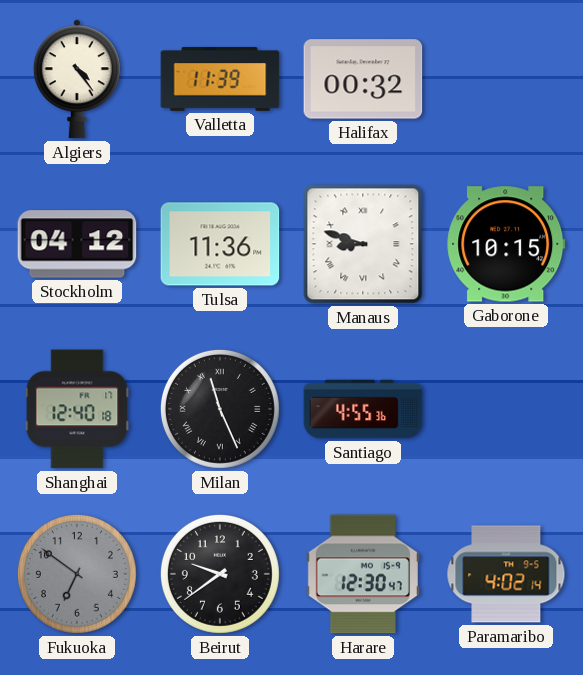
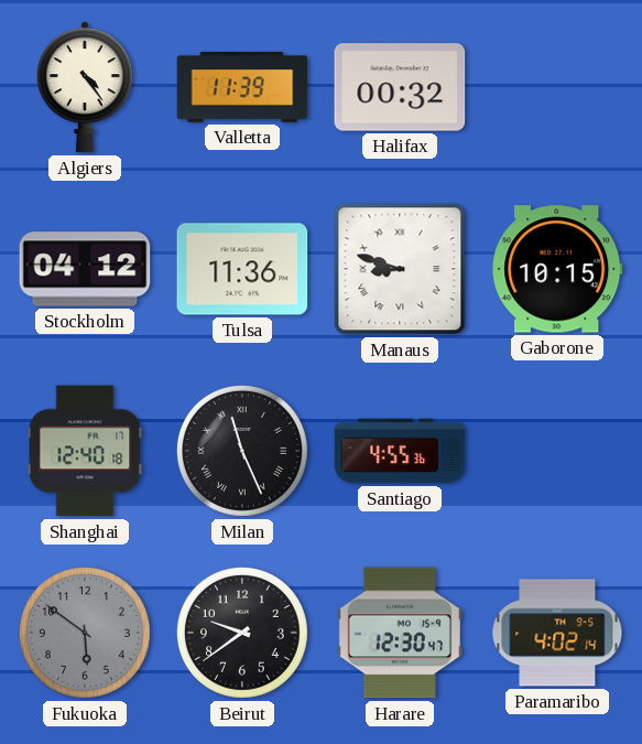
Fukuoka: 6:51 -> 5:51 (85, 633)
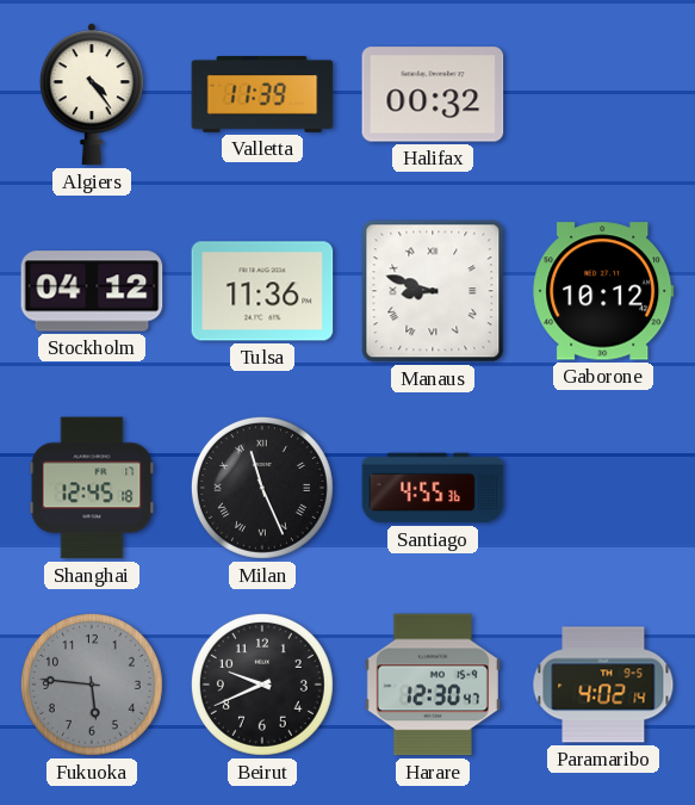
Gaborone: 10:15 -> 10:12 (603, 291)
Shanghai: 12:40 -> 12:45 (92, 488)
Fukuoka: 5:51 -> 5:46 (92, 685)
Beirut: 9:39 -> 9:41 (262, 685)
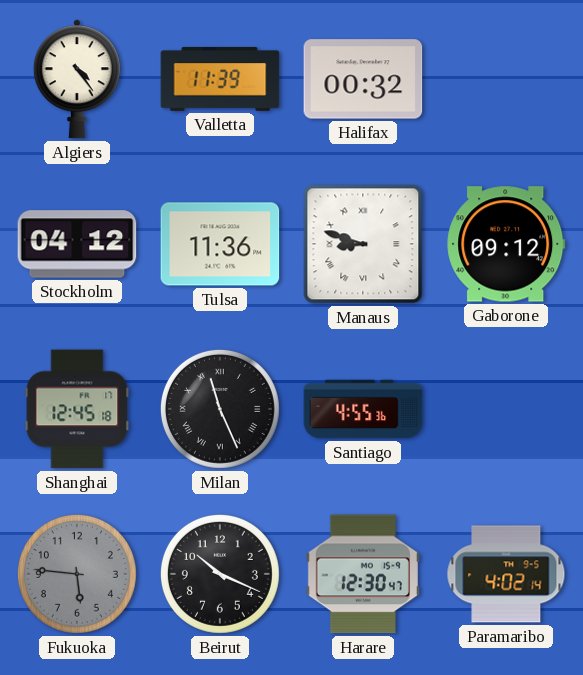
Gaborone: 10:12 -> 09:12 (506, 244)
Beirut: 9:41 -> 10:19 (220, 574)
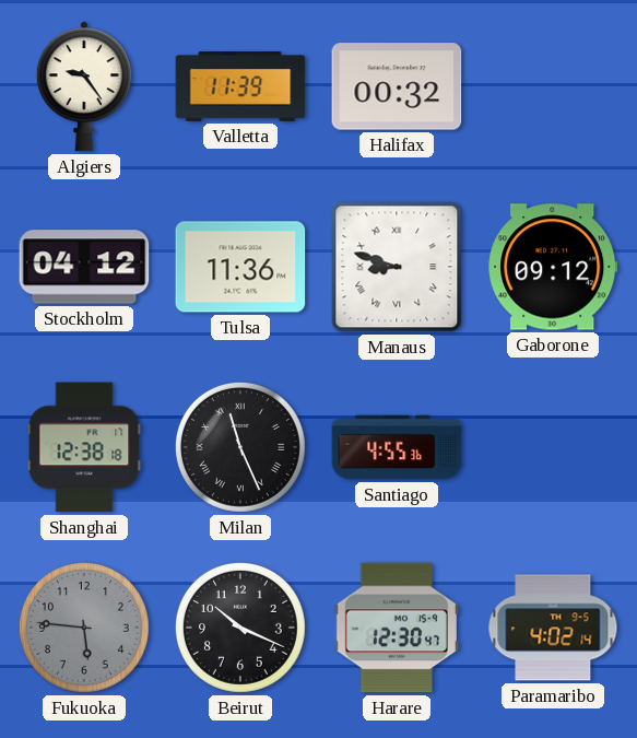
Algiers: 4:24 -> 9:24 (84, 86)
Shanghai: 12:45 -> 12:38 (84, 447)
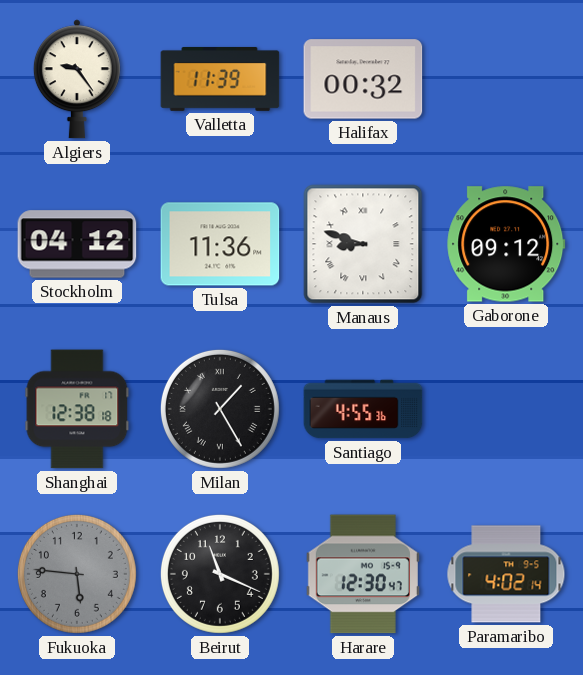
Milan: 11:26 -> 1:25 (220, 409)
Beirut: 10:19 -> 11:19 (220, 574)
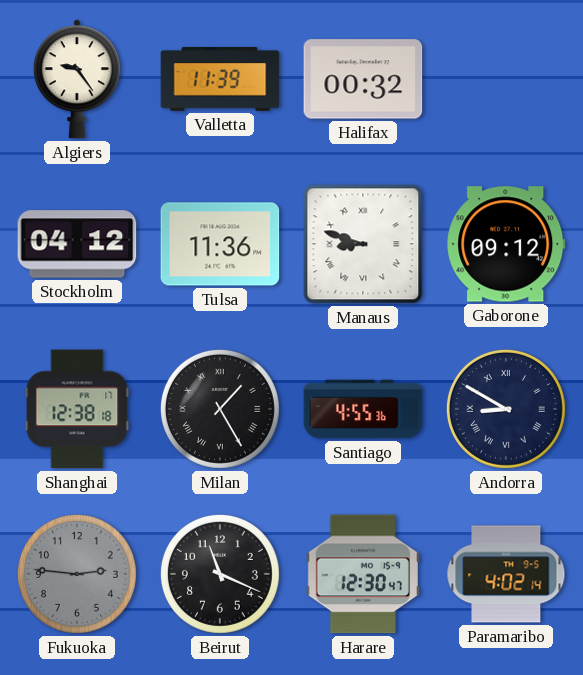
Andorra: none -> 8:50 (506, 409)
Fukuoka: 5:46 -> 2:46 (77, 574)
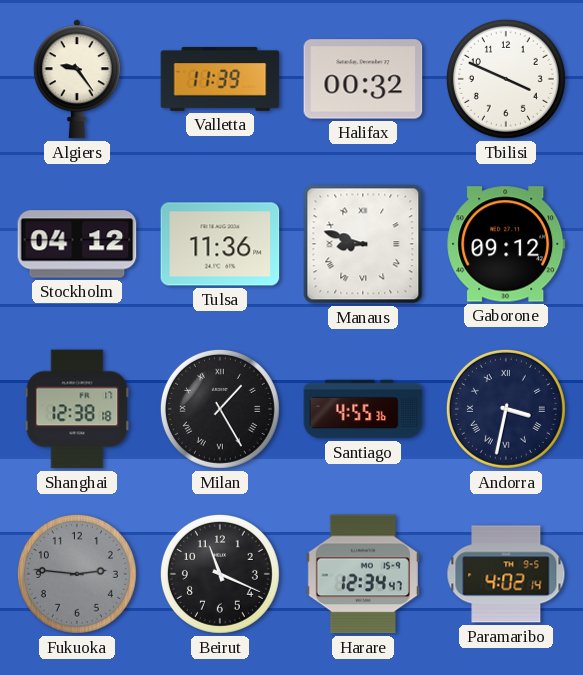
Tbilisi: none -> 3:49 (506, 79)
Andorra: 8:50 -> 3:32 (506, 409)
Harare: 12:30 -> 12:34 (363, 574)
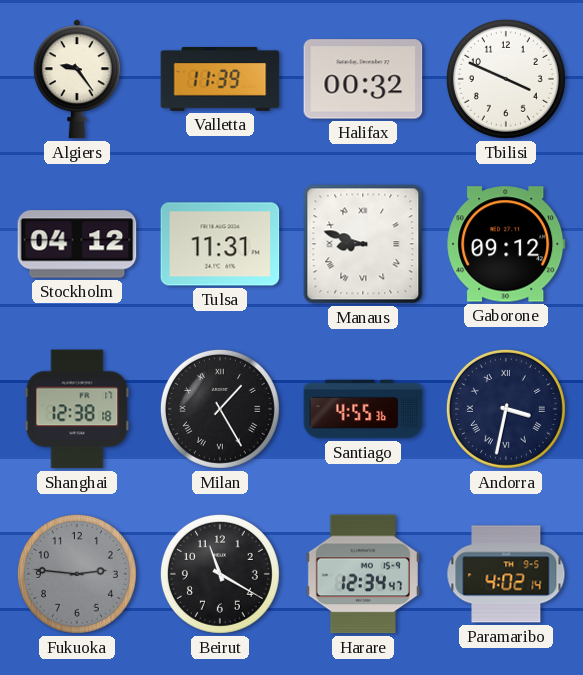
Tulsa: 11:36 -> 11:31 (220, 244)
Beirut: 11:19 -> 11:20 (220, 574)
